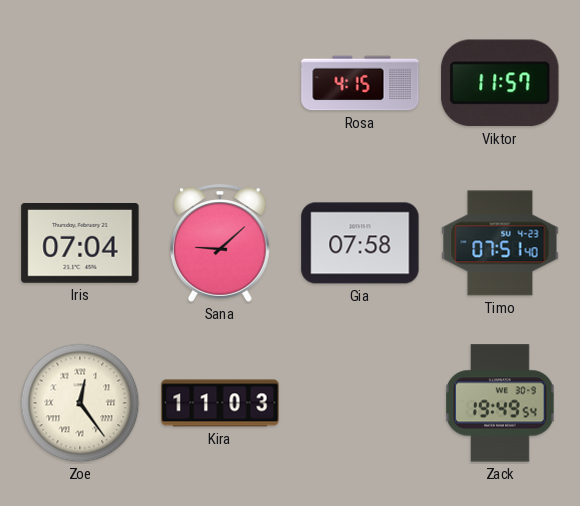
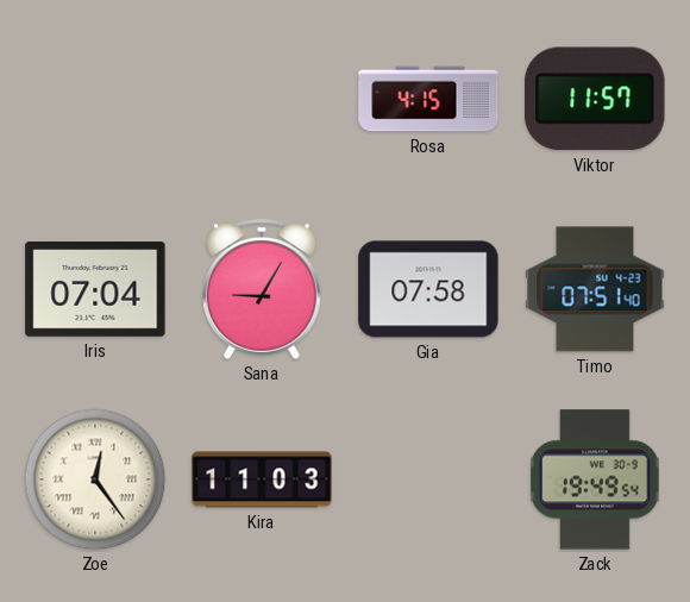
Sana: 9:08 -> 9:05 (263, 289)
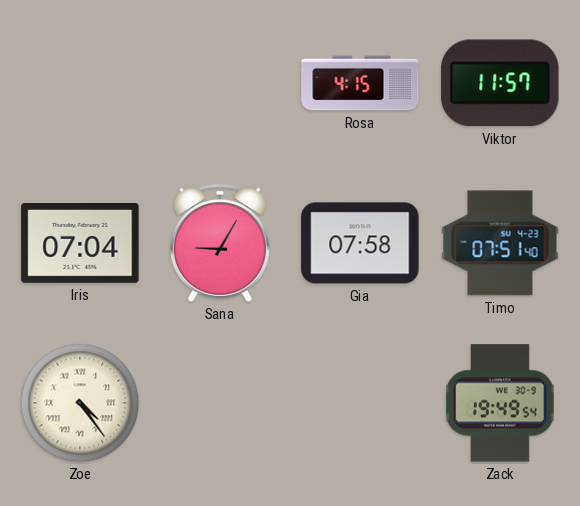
Zoe: 12:24 -> 4:24 (80, 403)
Kira: 11:03 -> none (262, 479)
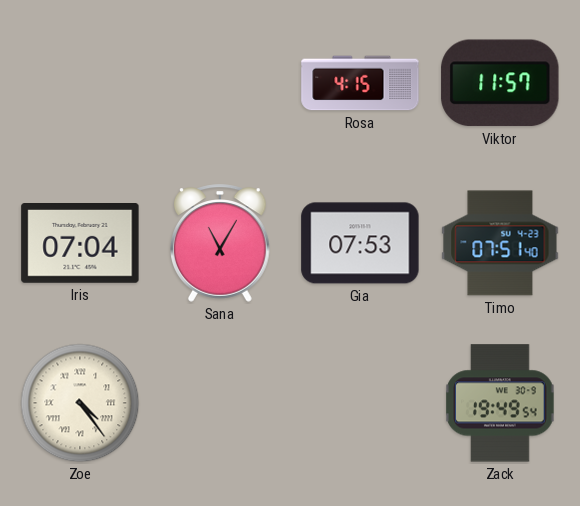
Sana: 9:05 -> 11:05 (221, 243)
Gia: 07:58 -> 07:53 (360, 243)
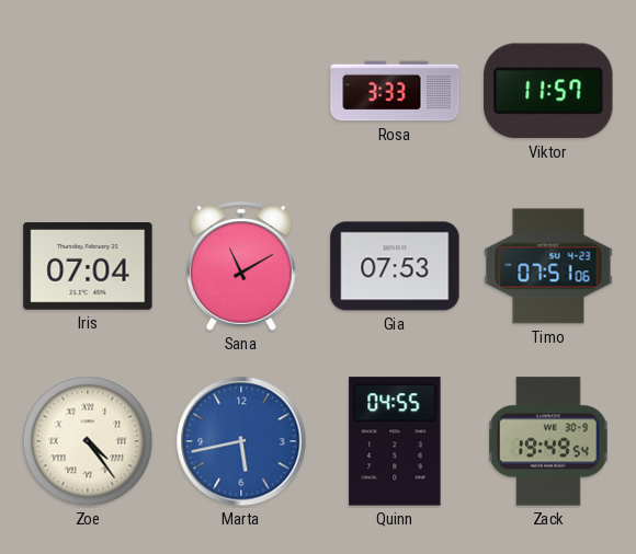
Rosa: 4:15 -> 3:33 (395, 91)
Sana: 11:05 -> 11:10 (242, 266)
Timo: 07:51:40 -> 07:51:06 (548, 266)
Marta: none -> 5:43 (241, 441)
Quinn: none -> 04:55 (395, 441)
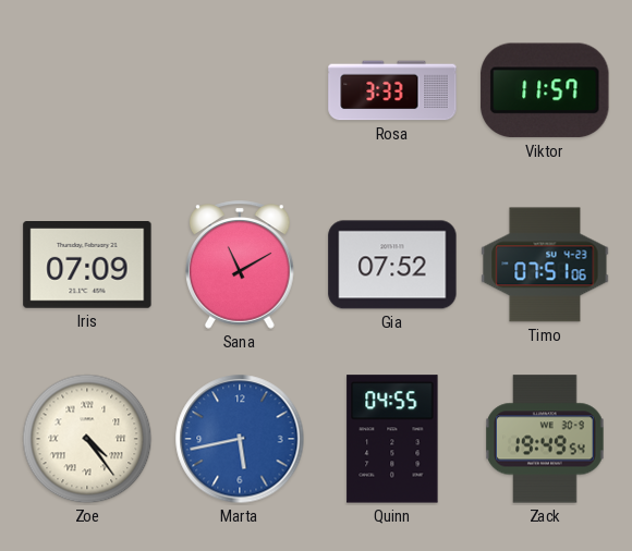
Iris: 07:04 -> 07:09 (87, 266)
Gia: 07:53 -> 07:52 (392, 265)
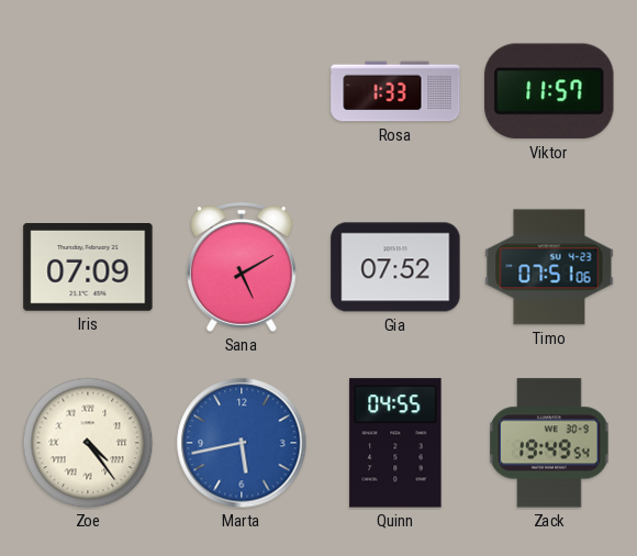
Rosa: 3:33 -> 1:33 (395, 91)
Sana: 11:10 -> 5:10 (243, 267)
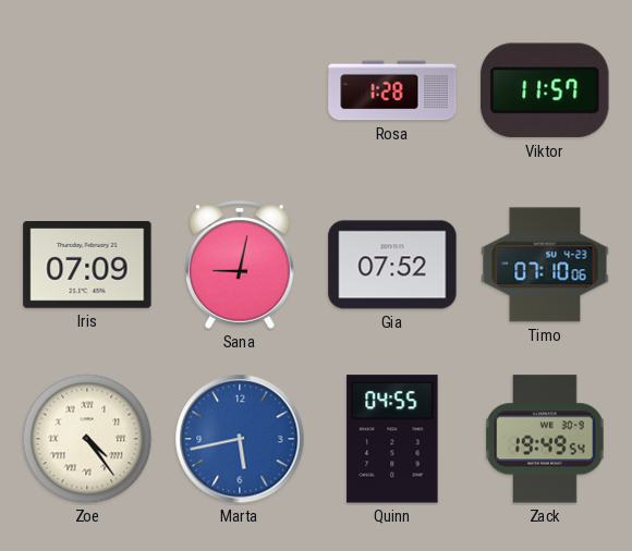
Rosa: 1:33 -> 1:28 (392, 90)
Sana: 5:10 -> 9:02 (241, 265)
Timo: 07:51 -> 07:10 (545, 265)
